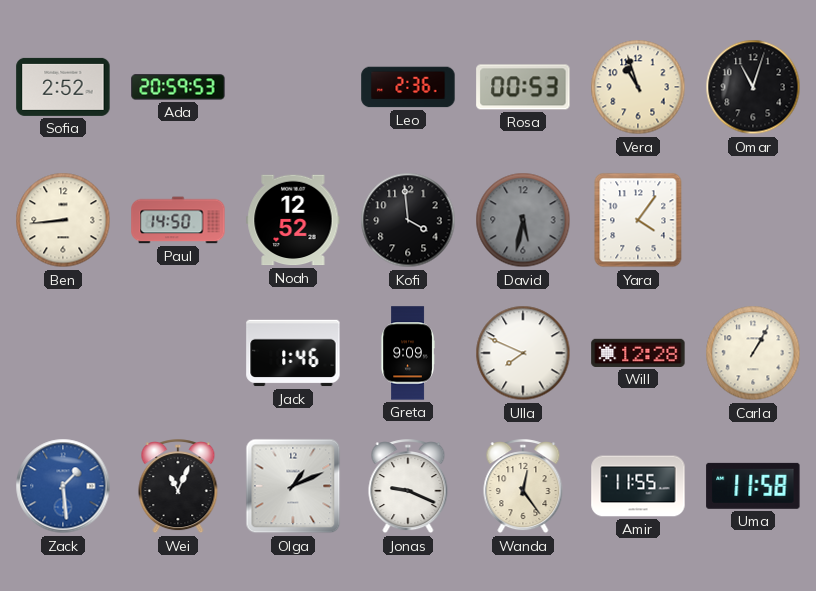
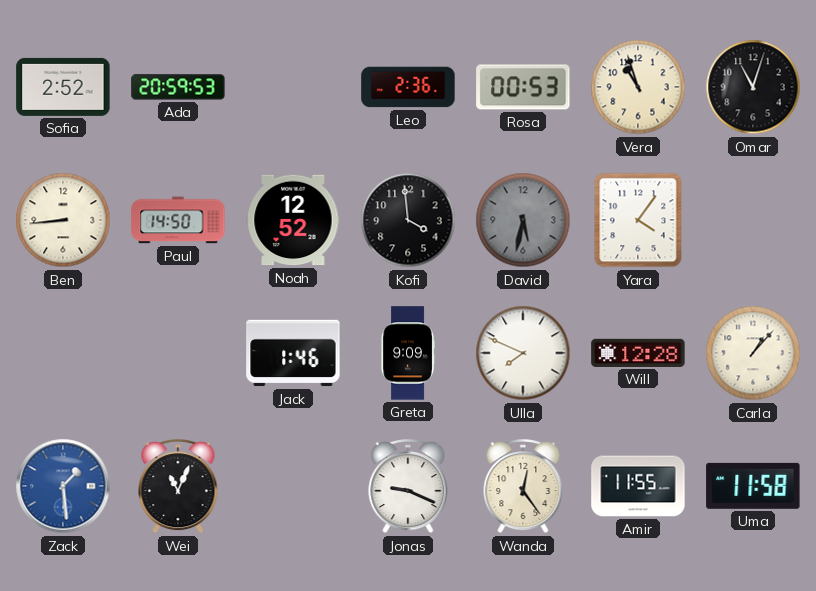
Carla: 1:05 -> 1:07 (753, 353)
Olga: 1:11 -> none (293, 486)
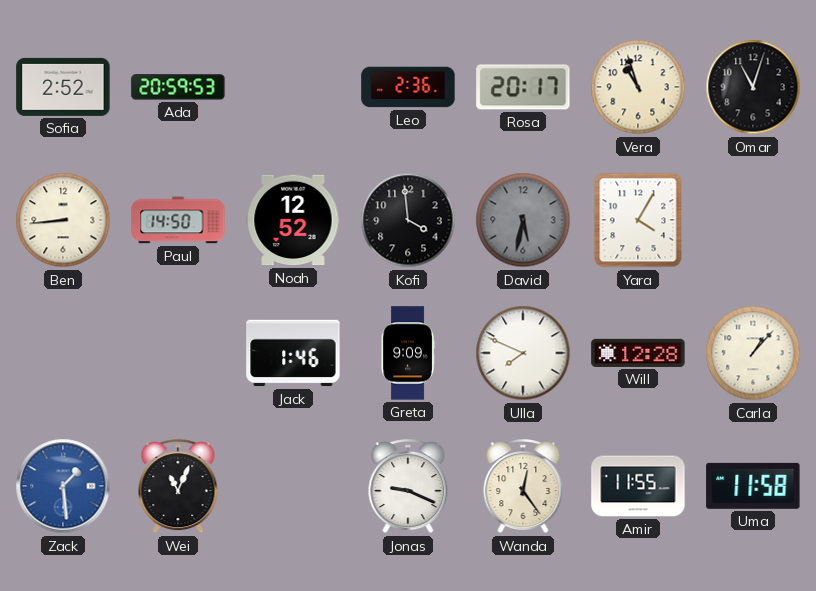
Rosa: 00:53 -> 20:17 (523, 87)
Yara: 4:06 -> 4:05 (638, 220)
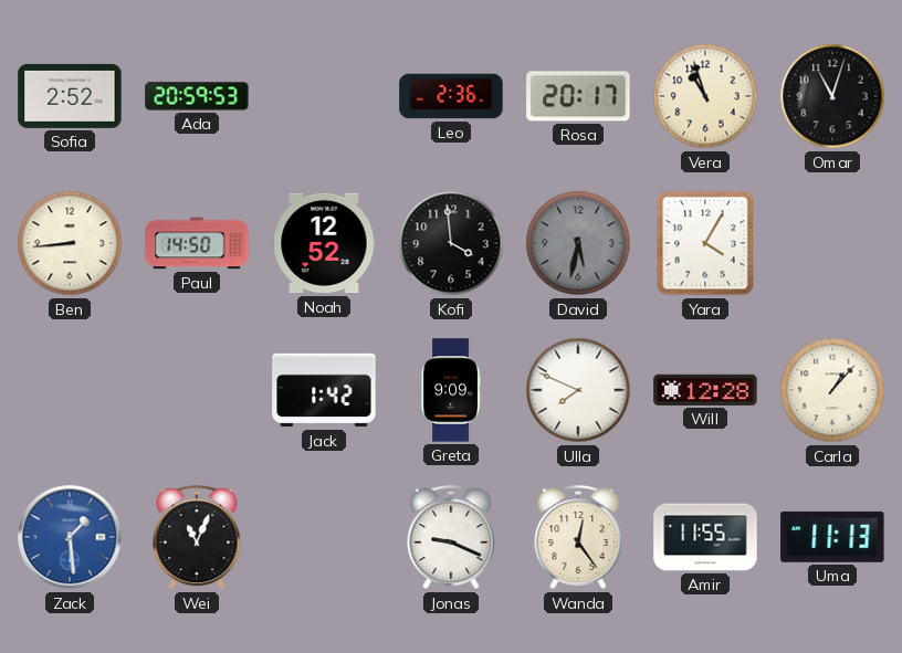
Jack: 1:46 -> 1:42 (324, 390)
Uma: 11:58 -> 11:13 (832, 537)
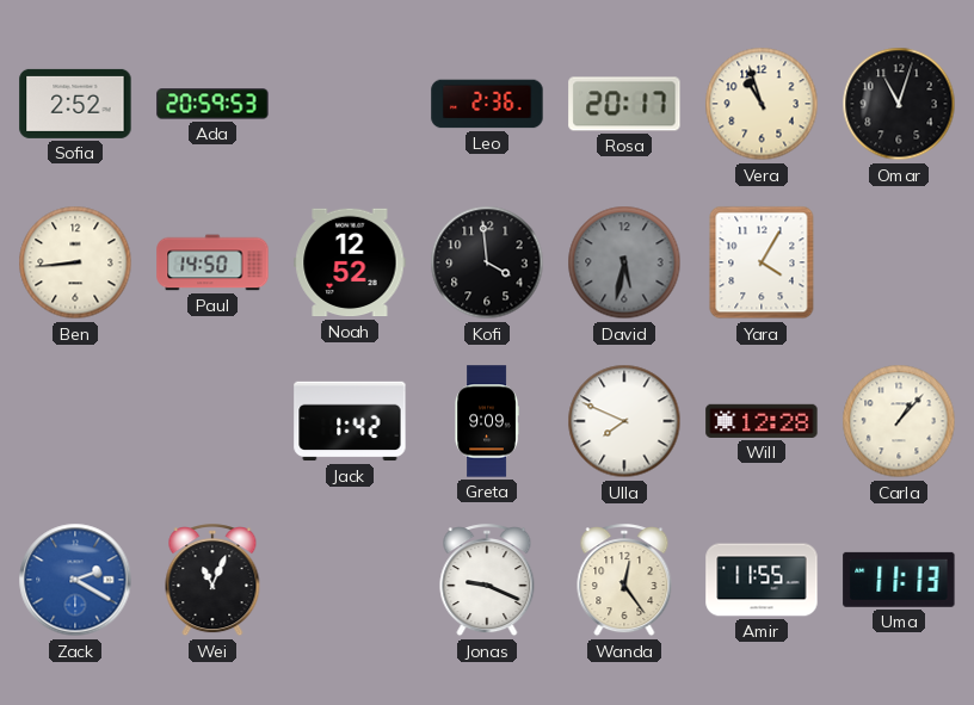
Zack: 1:29 -> 2:20 (75, 580)
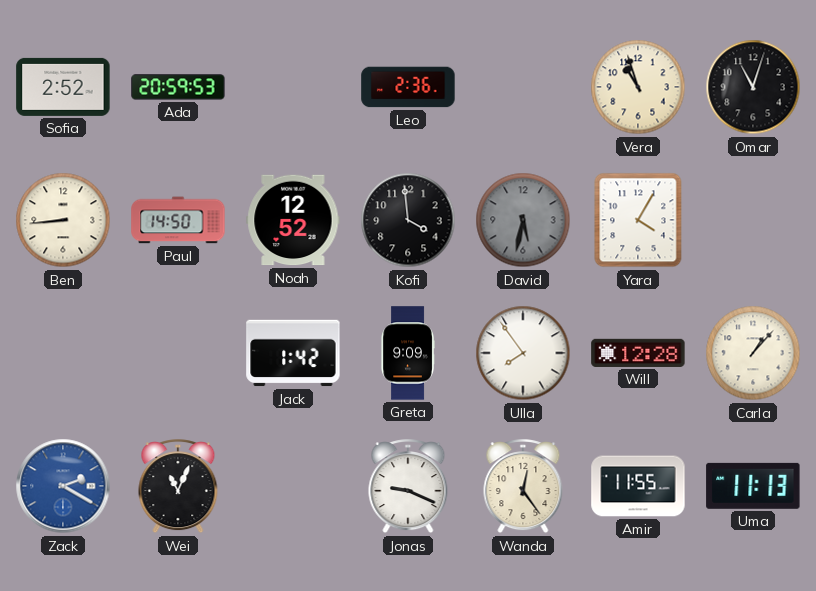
Rosa: 20:17 -> none (624, 104)
Ulla: 7:49 -> 7:54 (523, 353)
